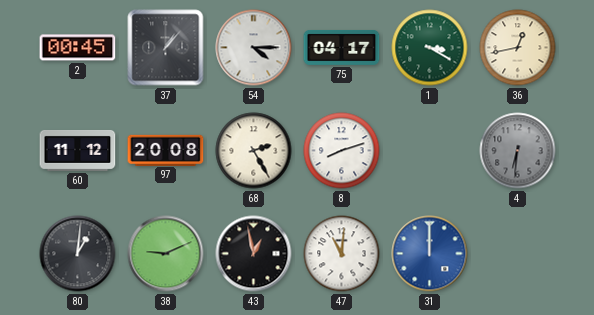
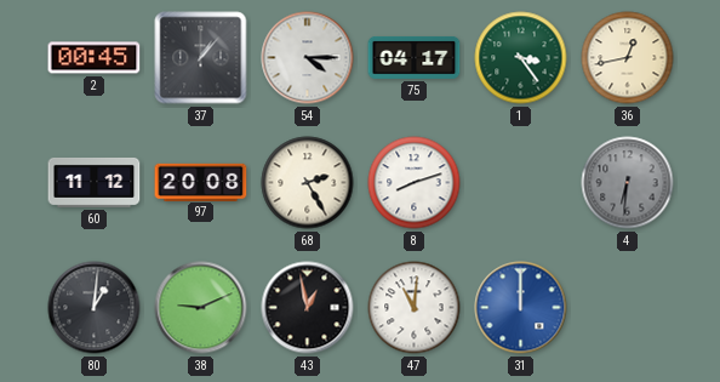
1: 3:20 -> 3:24 (521, 58)
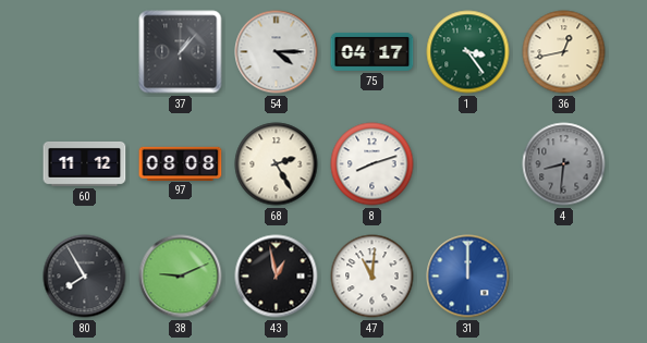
2: 00:45 -> none (95, 58)
97: 20:08 -> 08:08 (181, 163)
4: 6:31 -> 8:31 (564, 164)
80: 1:01 -> 7:55 (85, 277)
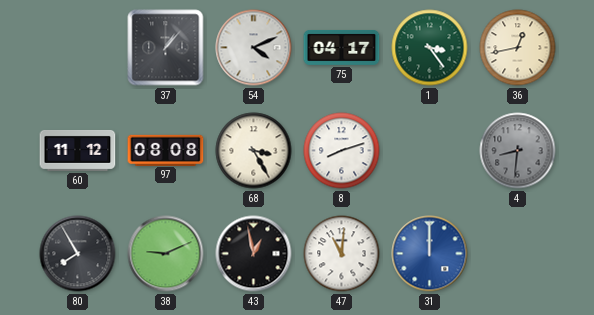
54: 4:15 -> 4:11 (254, 48)
68: 2:25 -> 3:25 (254, 151)
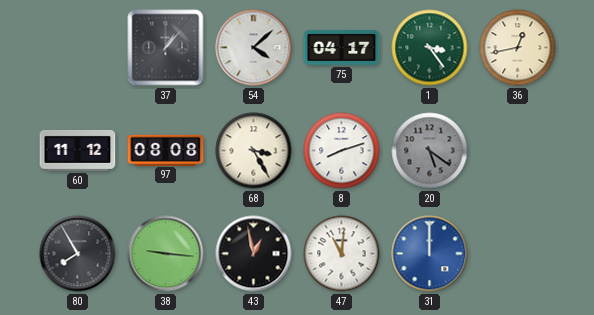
54: 4:11 -> 4:08 (254, 48)
20: none -> 5:21 (430, 151)
4: 8:31 -> none (518, 151)
38: 9:11 -> 9:16 (166, 254)
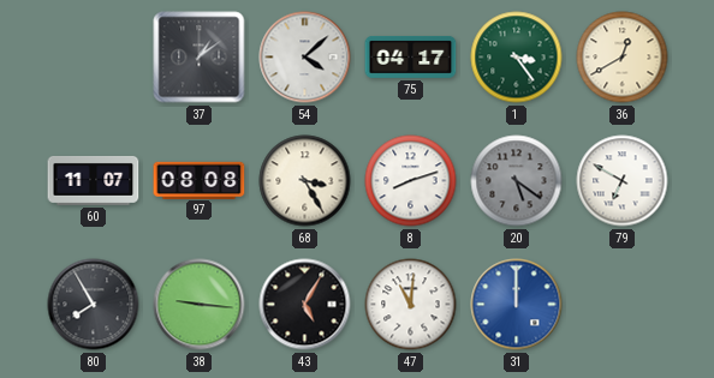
37: 1:07 -> 1:09 (200, 58)
36: 12:43 -> 12:40 (623, 58)
60: 11:12 -> 11:07 (94, 180)
79: none -> 6:50 (623, 181)
43: 12:58 -> 5:05 (305, 305)
